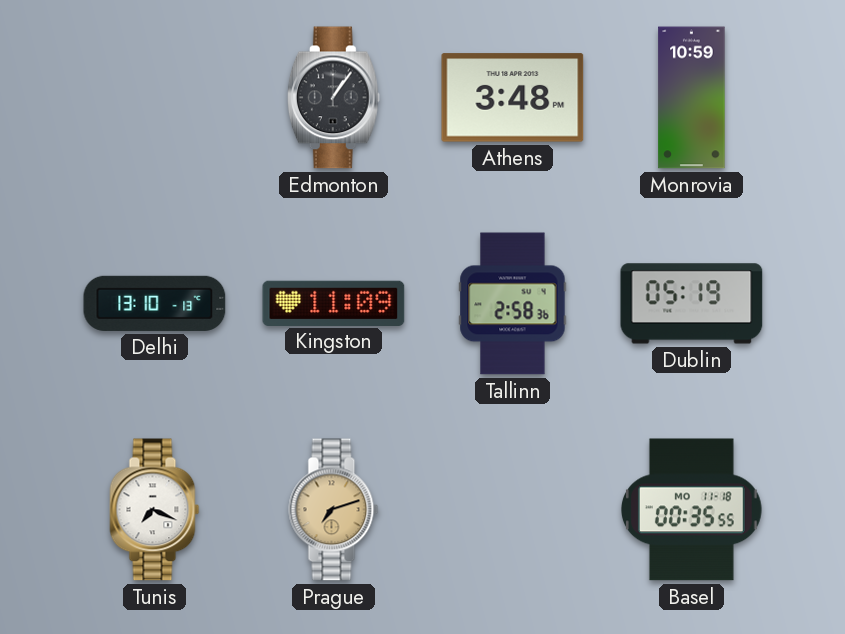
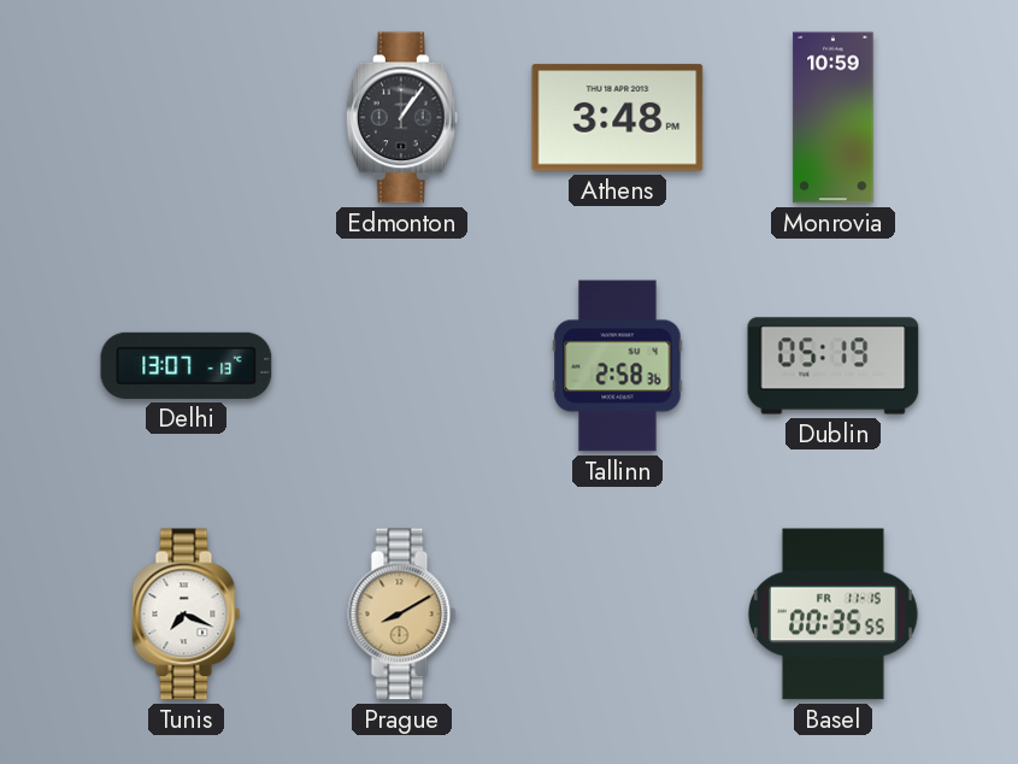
Delhi: 13:10 -> 13:07 (187, 365)
Kingston: 11:09 -> none (334, 303)
Prague: 7:12 -> 8:10 (402, 615)
Basel date: MO 11-18 -> FR 11-15 (834, 615)
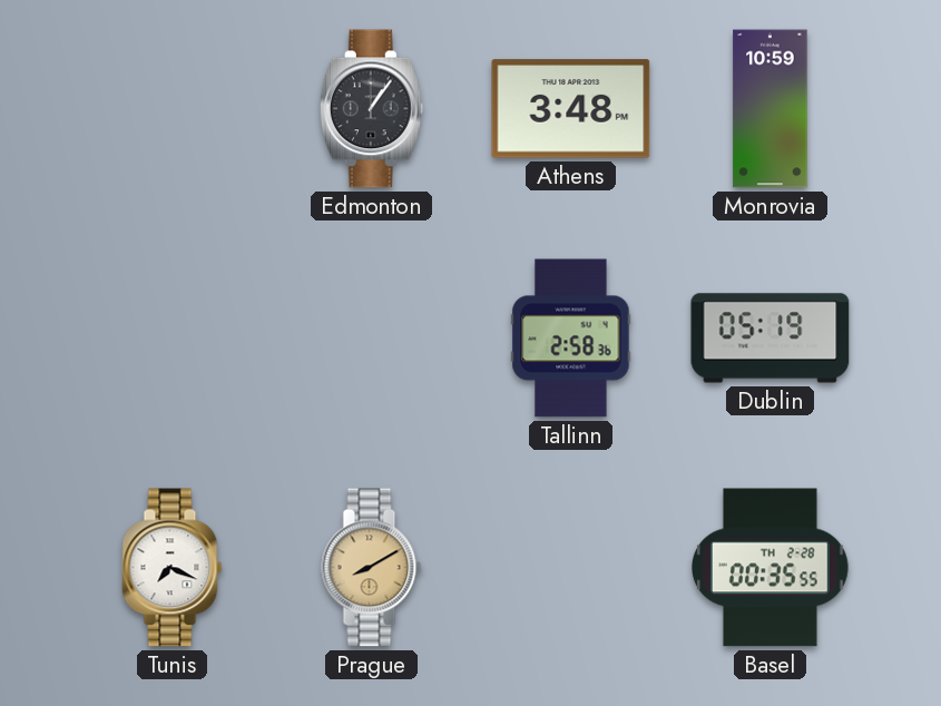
Delhi: 13:07 -> none (187, 365)
Basel date: FR 11-15 -> TH 2-28 (771, 568)
